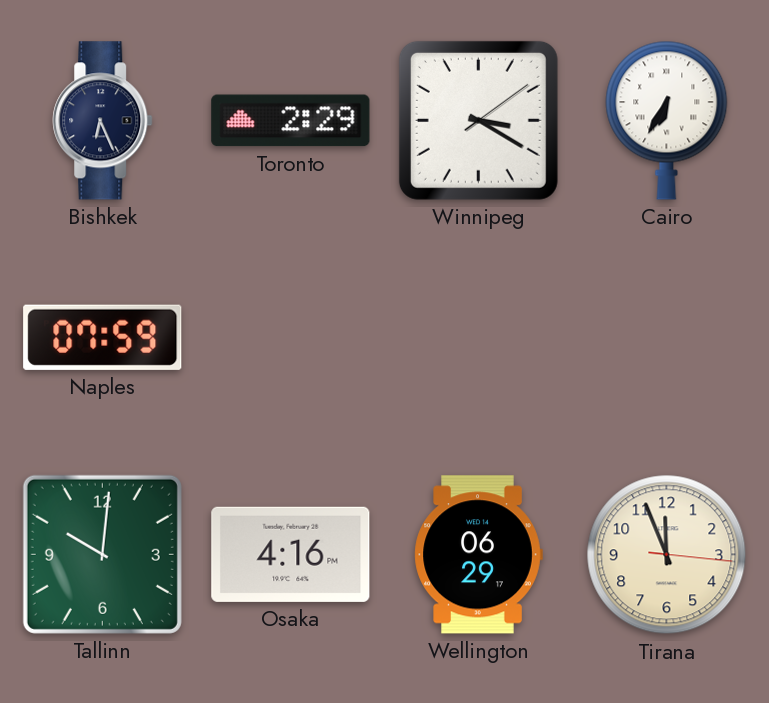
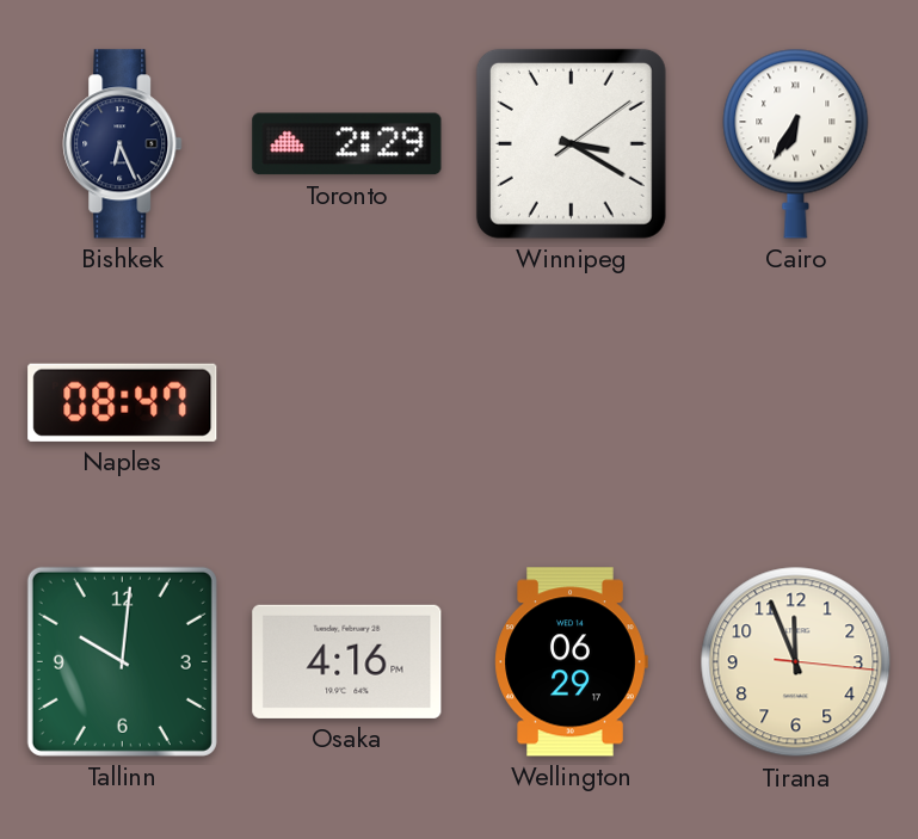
Naples: 07:59 -> 08:47 (123, 402)
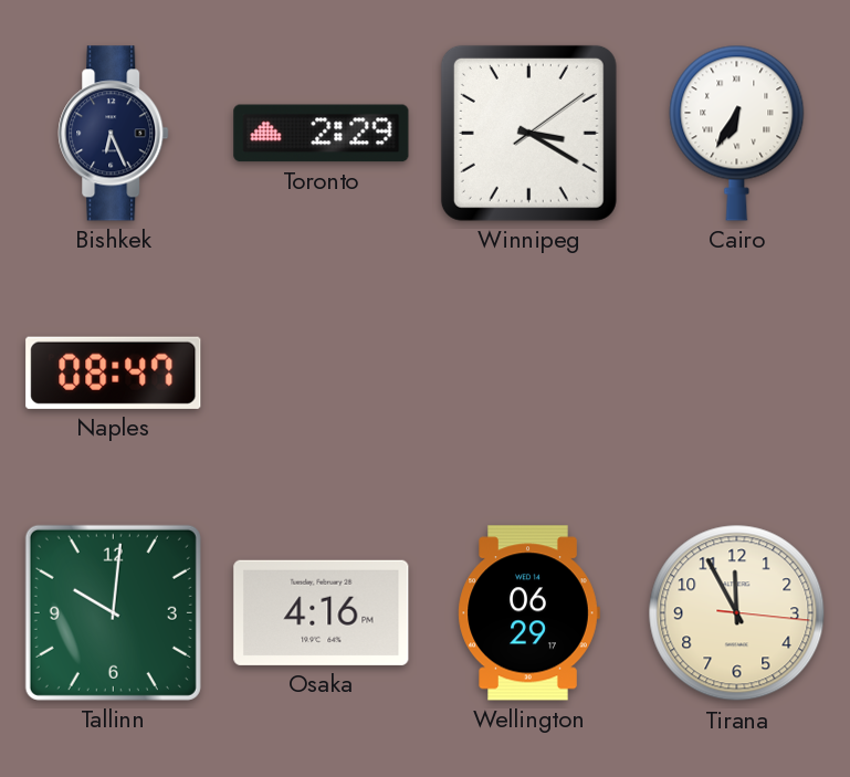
Tirana: 11:56 -> 11:55 (737, 613)
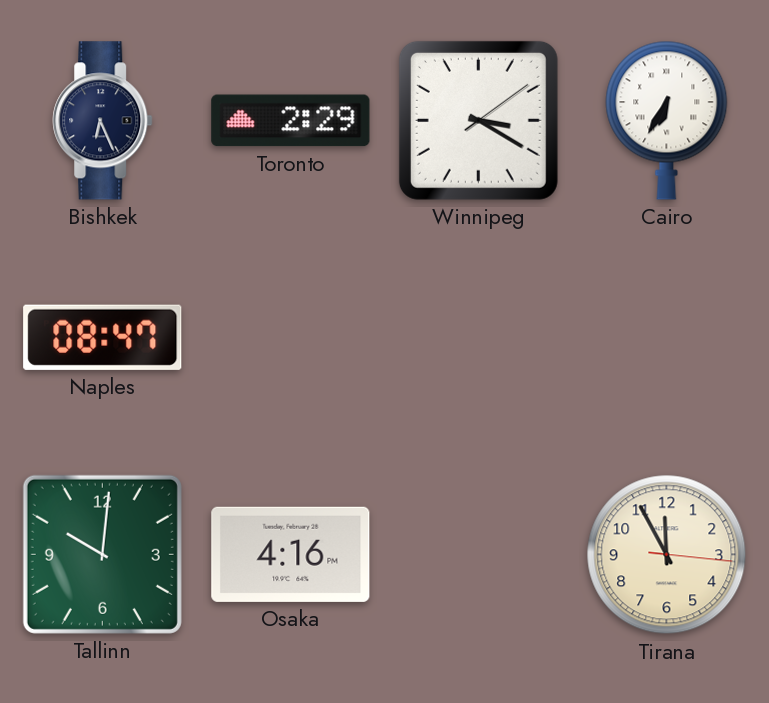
Wellington: 06:29 -> none (528, 613)
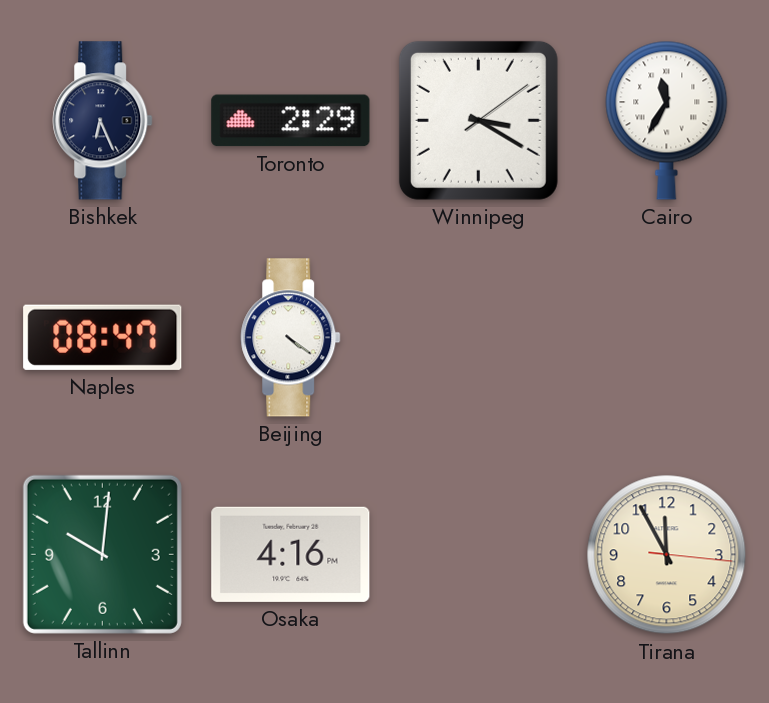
Cairo: 6:35 -> 11:35 (667, 120)
Beijing: none -> 4:21 (291, 338)
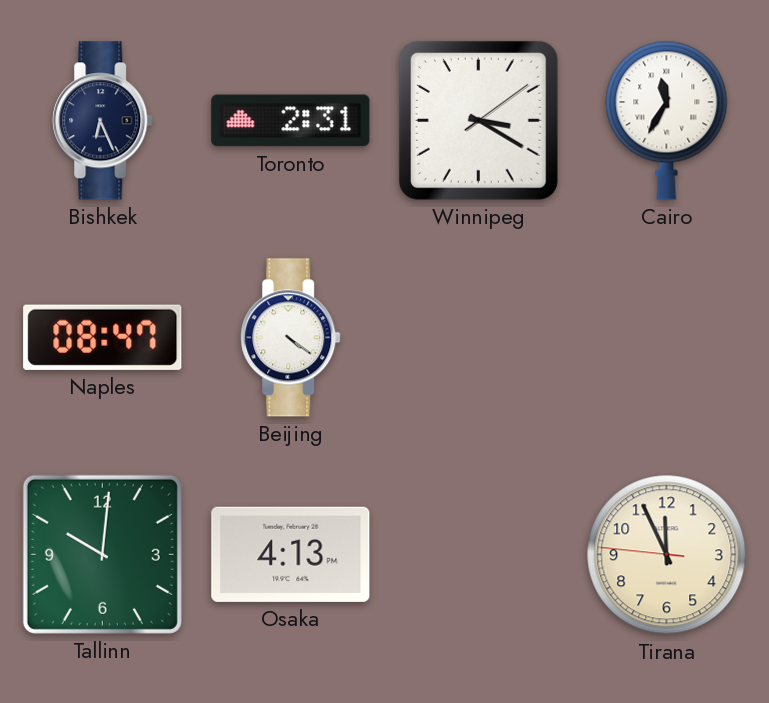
Toronto: 2:29 -> 2:31 (291, 121)
Osaka: 4:16 -> 4:13 (291, 554)
Tirana: 11:55:16 -> 11:55:46 (667, 555)
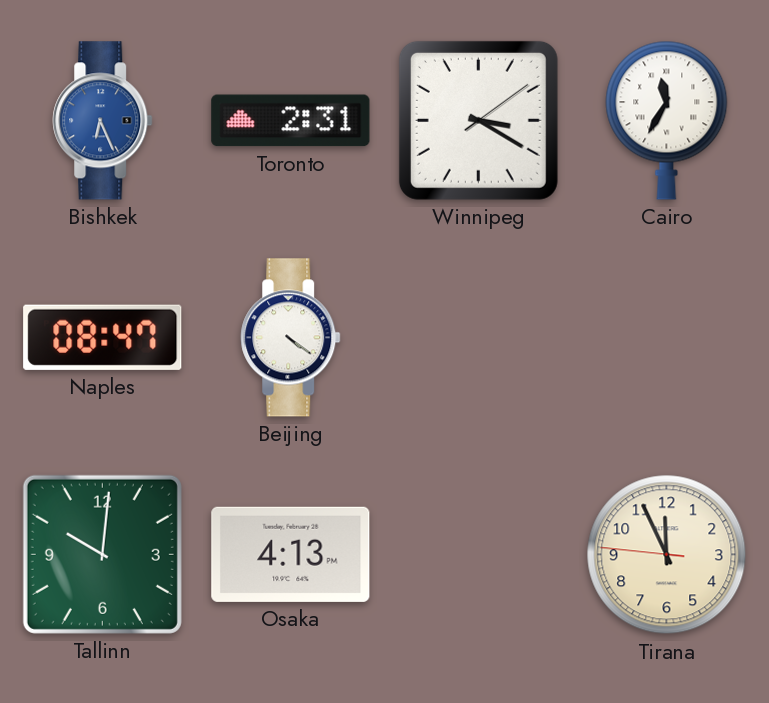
Bishkek dial: navy -> blue (103, 121)
